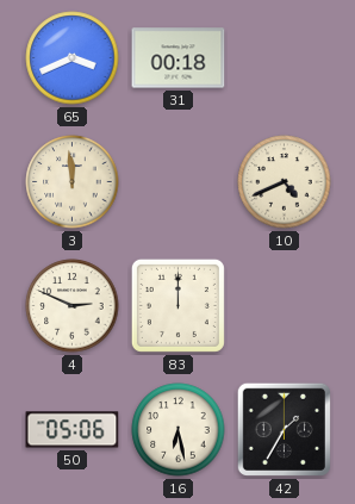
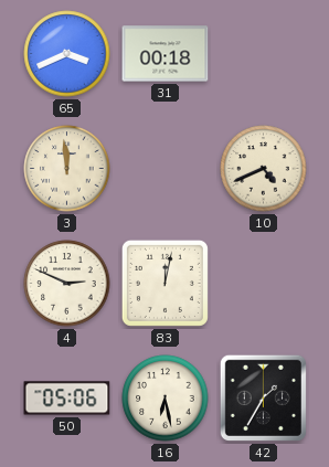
83: 12:00 -> 12:02 (164, 283)
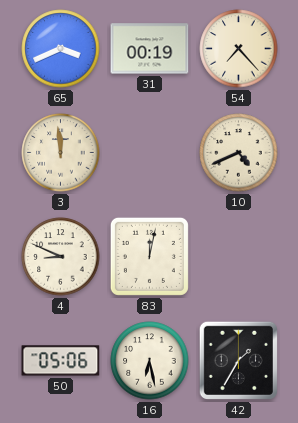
31: 00:18 -> 00:19 (150, 49)
54: none -> 7:23 (239, 49)
4: 2:49 -> 8:49 (61, 257)
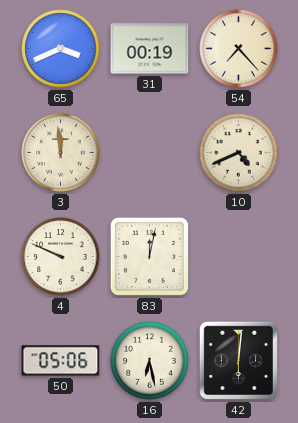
4: 8:49 -> 9:49 (61, 257)
42: 1:35 -> 6:01 (238, 360)
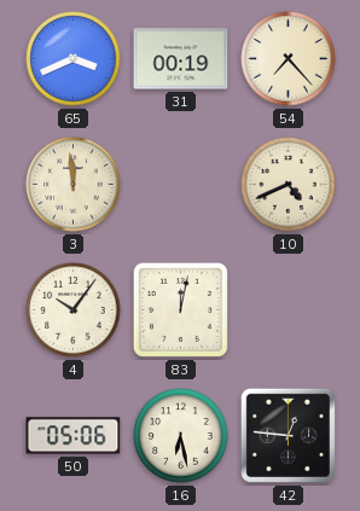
4: 9:49 -> 10:06 (74, 310)
42: 6:01 -> 12:46 (288, 435)
